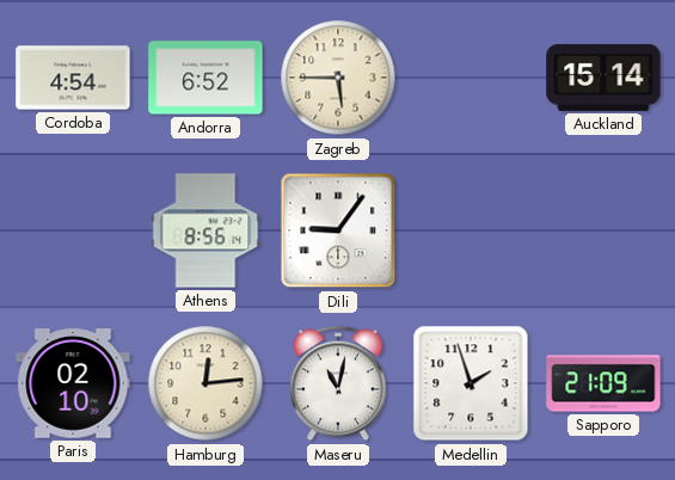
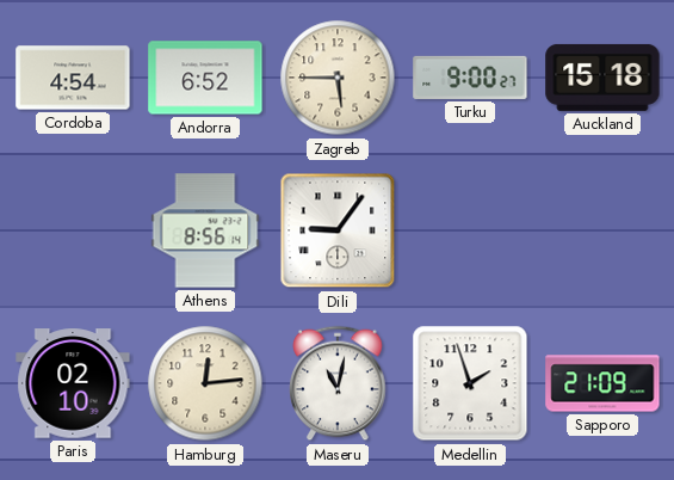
Turku: none -> 9:00 (470, 78)
Auckland: 15:14 -> 15:18 (602, 78)
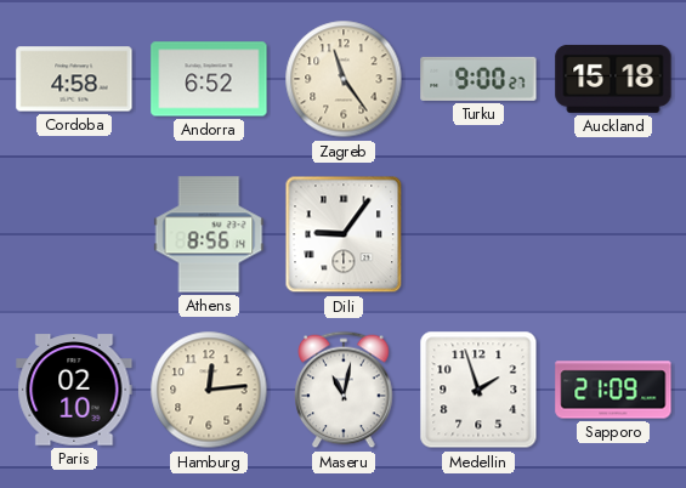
Cordoba: 4:54 -> 4:58 (74, 79)
Zagreb: 5:45 -> 11:24 (344, 79)
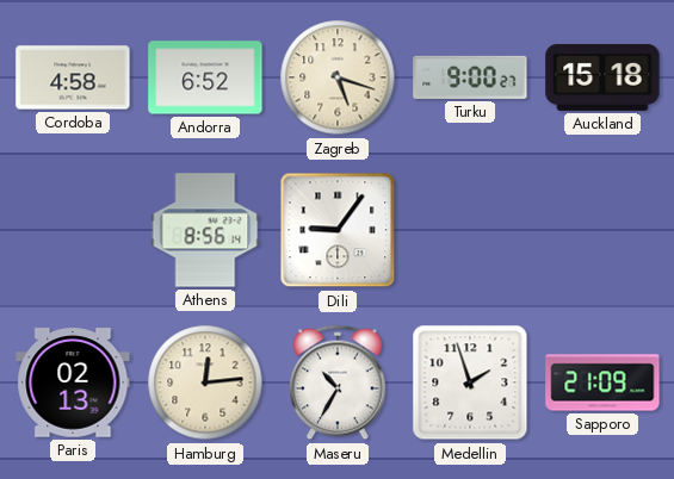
Zagreb: 11:24 -> 5:18 (338, 77)
Paris: 02:10 -> 02:13 (73, 382)
Maseru: 11:02 -> 10:35 (338, 382)
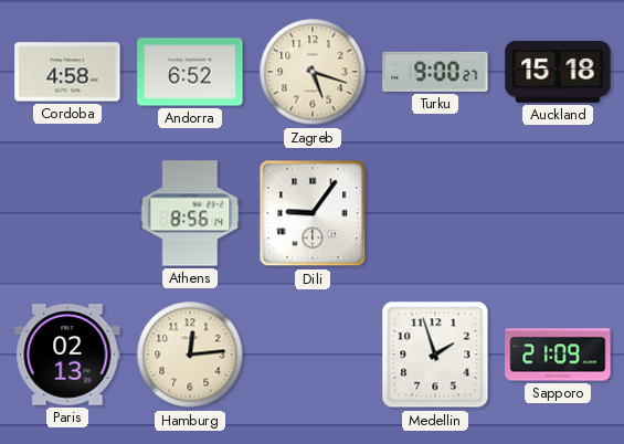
Maseru: 10:35 -> none (338, 382)
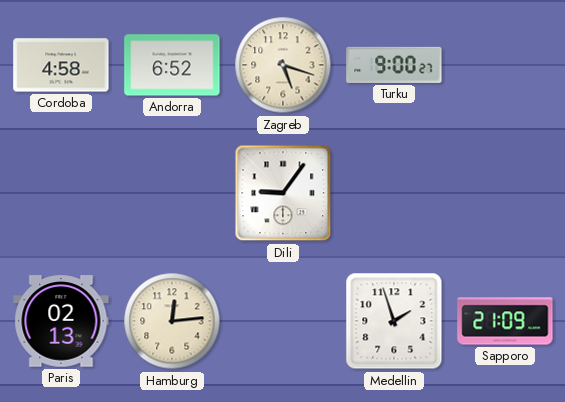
Auckland: 15:18 -> none (558, 72)
Athens: 8:56 -> none (190, 213)
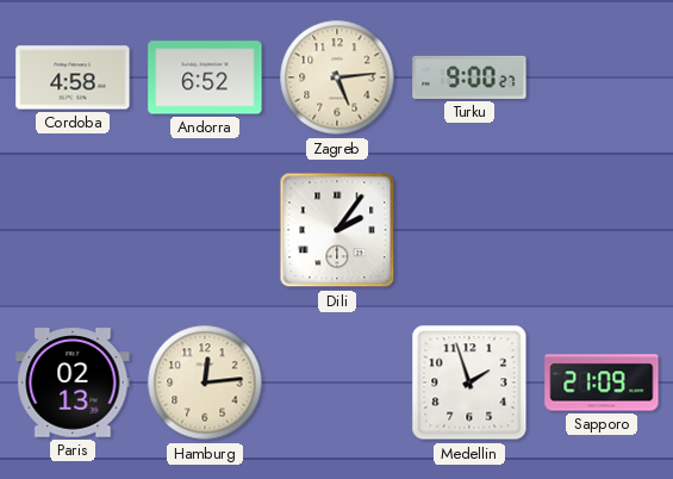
Zagreb: 5:18 -> 5:14 (337, 77)
Dili: 9:06 -> 2:06 (337, 230)
